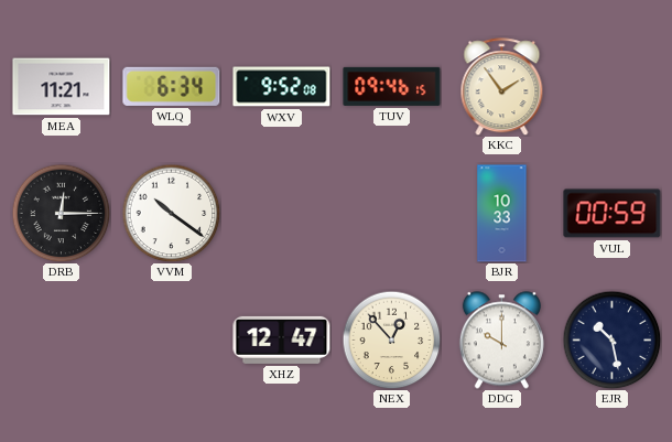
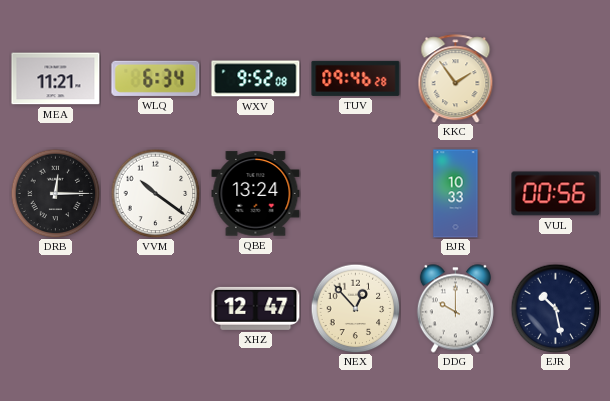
TUV: 09:46:15 -> 09:46:28 (356, 78)
QBE: none -> 13:24 (256, 194)
VUL: 00:59 -> 00:56 (556, 194)
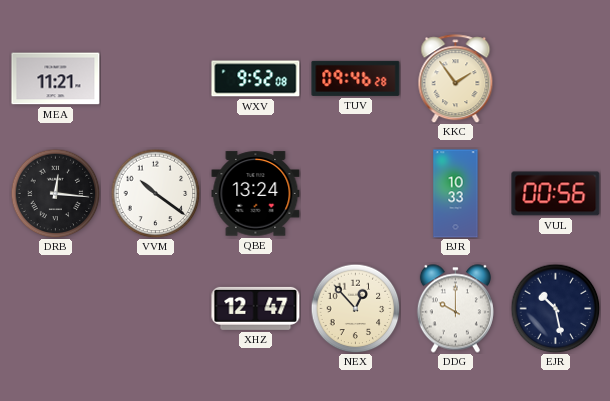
WLQ: 6:34 -> none (156, 78)
DRB: 12:15 -> 12:16 (55, 193)
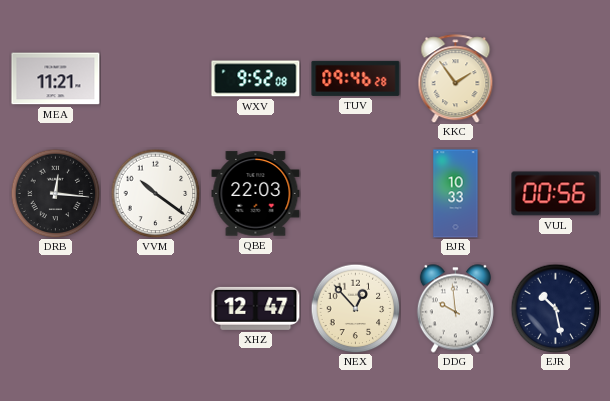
QBE: 13:24 -> 22:03 (256, 194)
DDG: 10:00 -> 9:59 (455, 309)
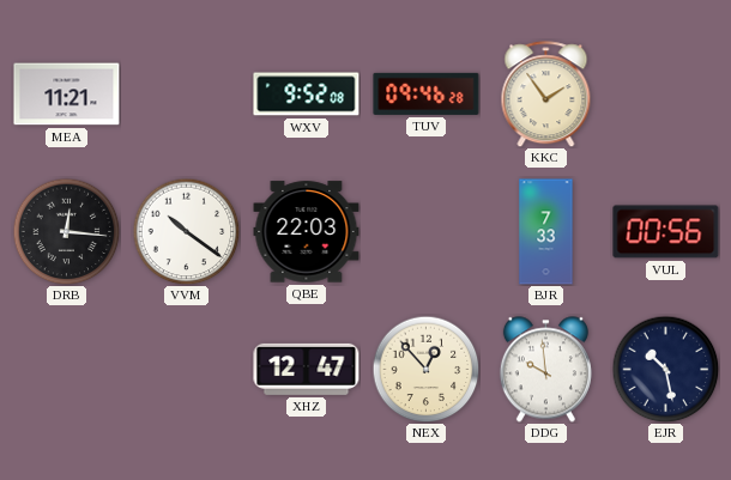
BJR: 10:33 -> 7:33 (546, 232)
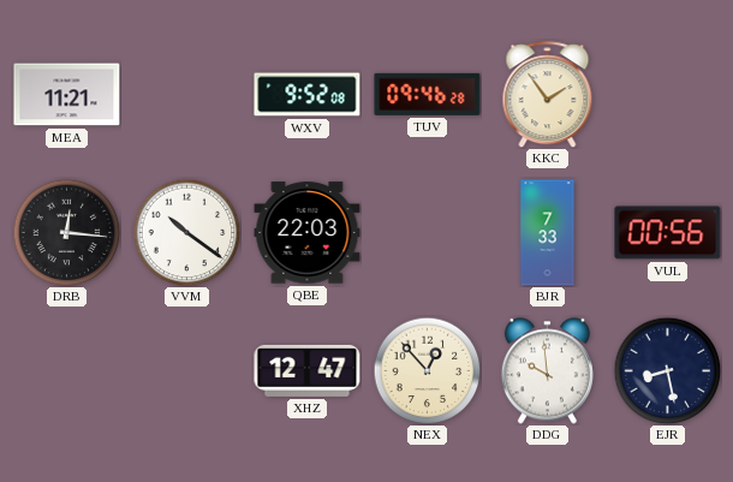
EJR: 10:28 -> 8:28 (667, 370)
